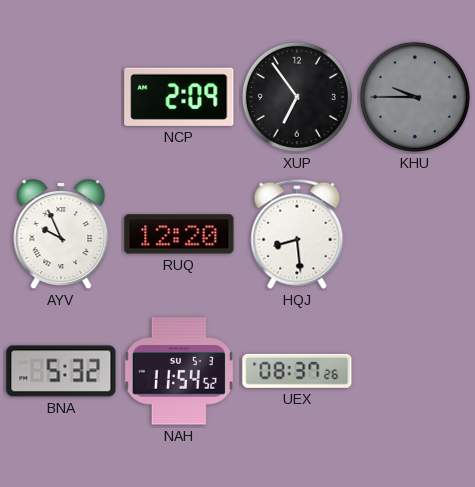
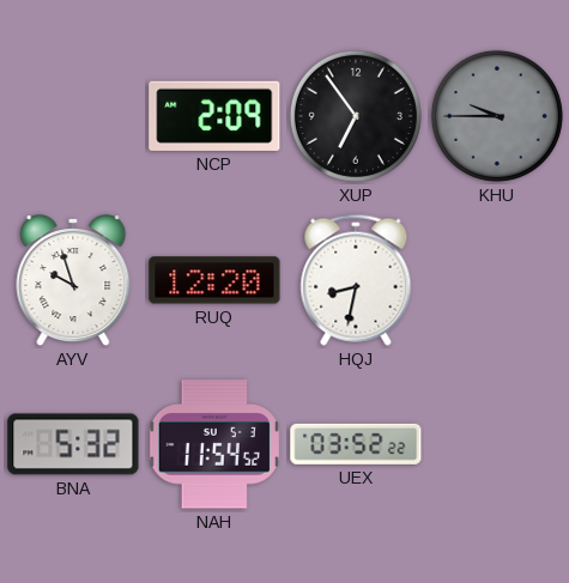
AYV: 9:56 -> 9:57 (73, 281)
HQJ: 8:29 -> 8:32 (356, 280)
UEX: 08:37 -> 03:52 (356, 444)
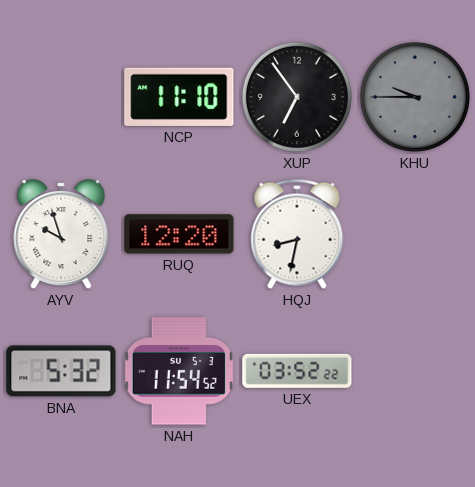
NCP: 2:09 -> 11:10 (179, 97)
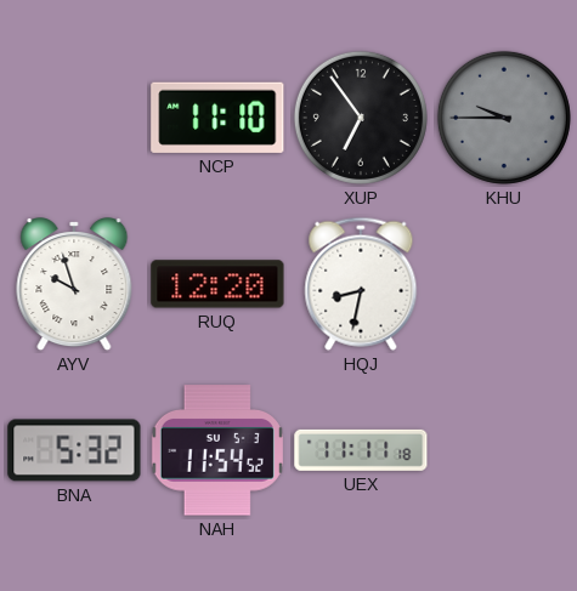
UEX: 03:52 -> 11:11 (361, 450)
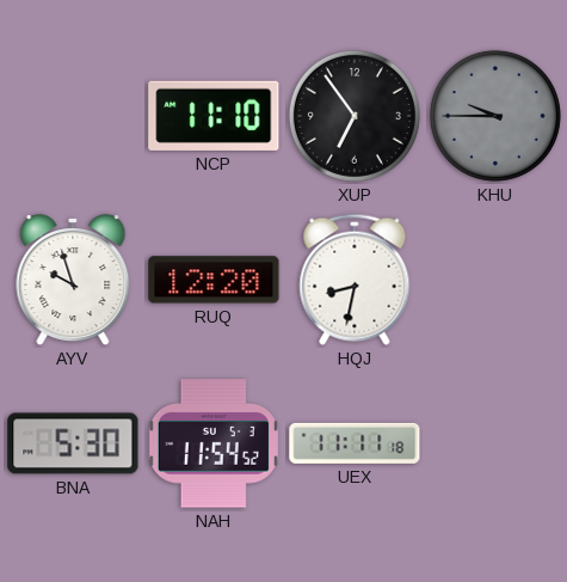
BNA: 5:32 -> 5:30 (73, 443)
